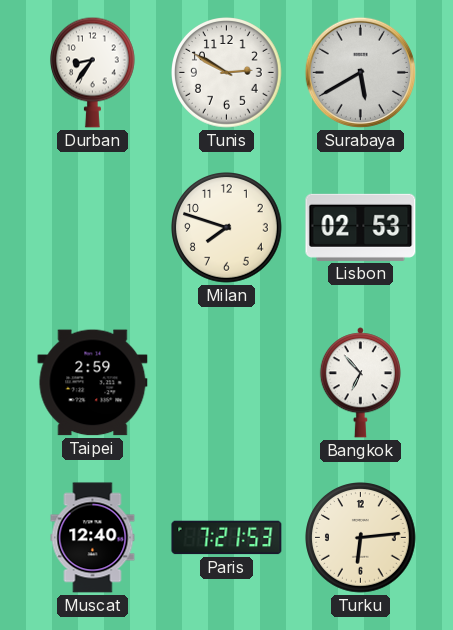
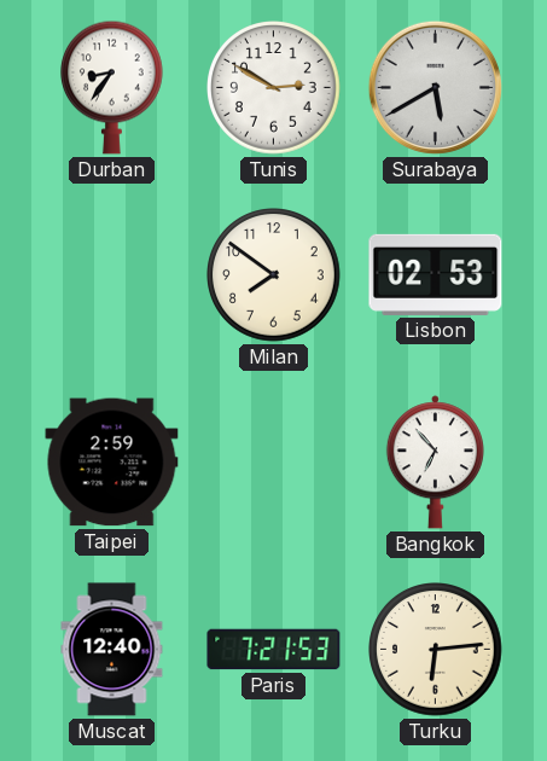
Milan: 7:48 -> 7:51 (274, 275)
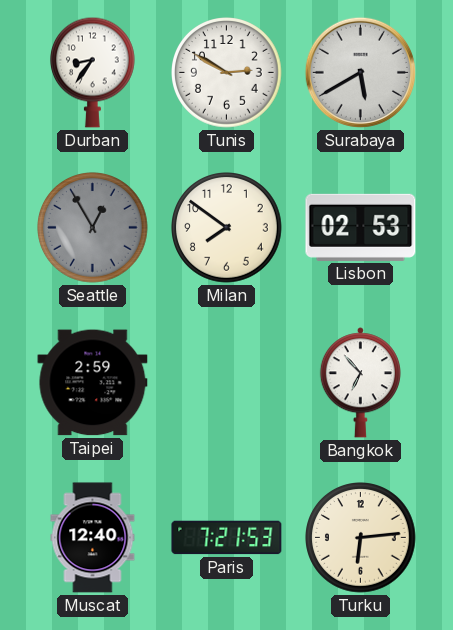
Seattle: none -> 12:55 (93, 228)
